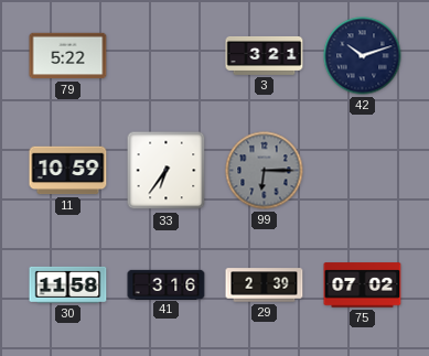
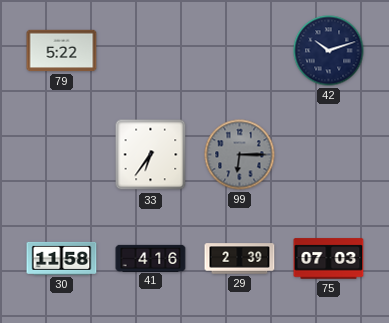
3: 3:21 -> none (265, 55)
11: 10:59 -> none (68, 171)
41: 3:16 -> 4:16 (151, 258)
75: 07:02 -> 07:03 (329, 259)
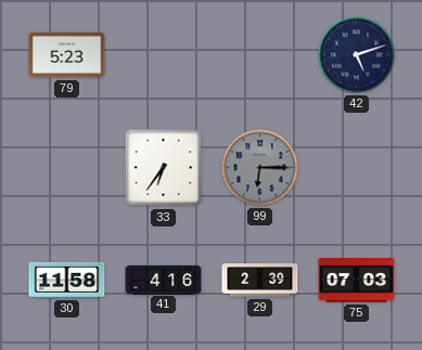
79: 5:22 -> 5:23 (67, 55)
42: 10:12 -> 5:12 (357, 55)
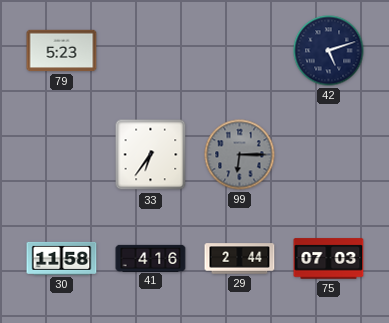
29: 2:39 -> 2:44 (240, 259)
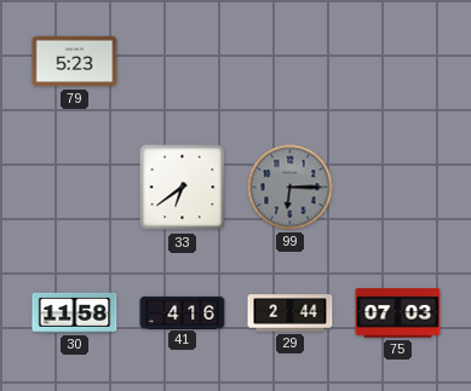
42: 5:12 -> none (329, 51)
33: 6:36 -> 6:39 (183, 188)
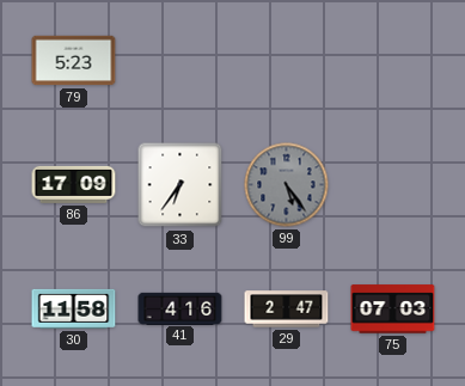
86: none -> 17:09 (74, 184)
33: 6:39 -> 6:36 (181, 185)
99: 6:15 -> 5:24 (287, 185)
29: 2:44 -> 2:47 (287, 310)
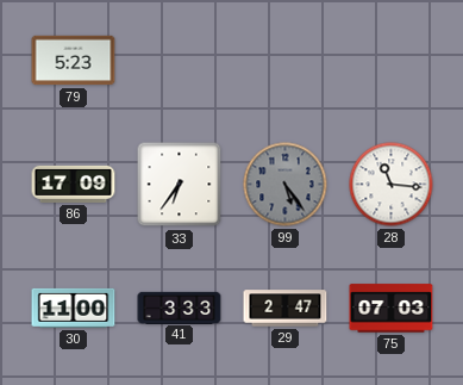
28: none -> 11:16 (392, 185)
30: 11:58 -> 11:00 (74, 308)
41: 4:16 -> 3:33 (180, 308)
